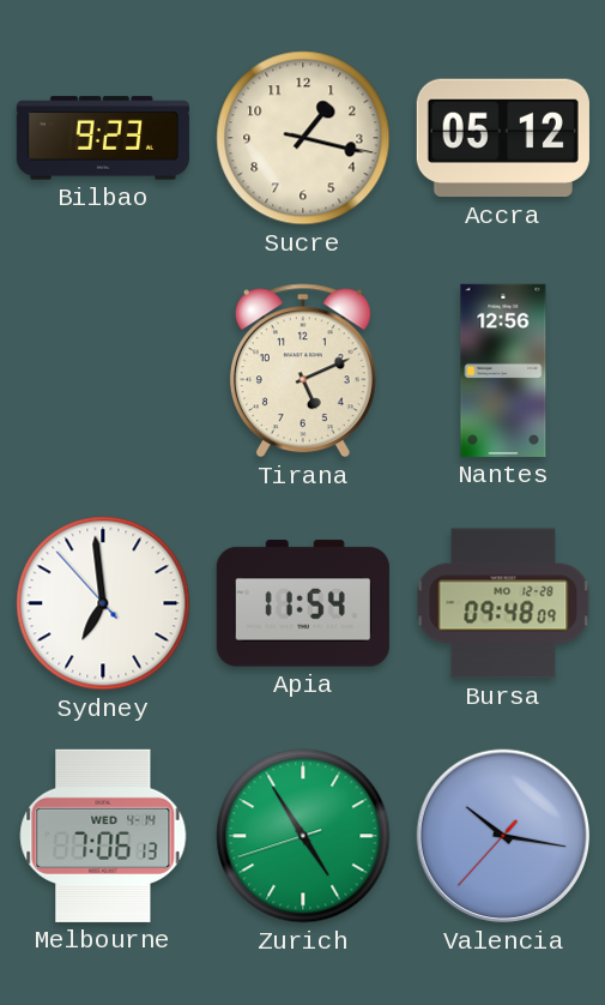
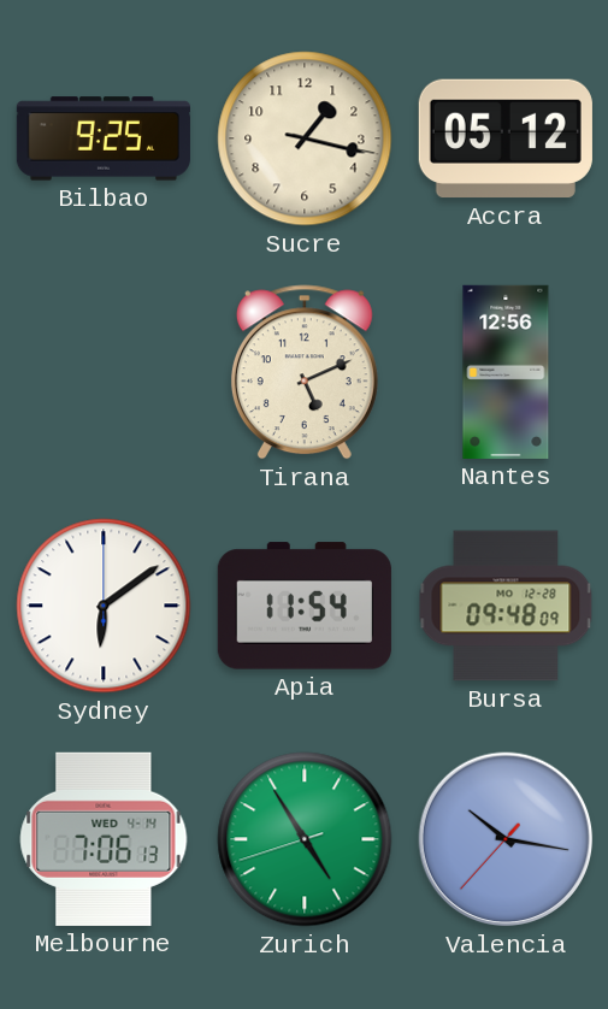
Bilbao: 9:23 -> 9:25 (104, 138)
Sydney: 6:58 -> 6:09 (104, 606)
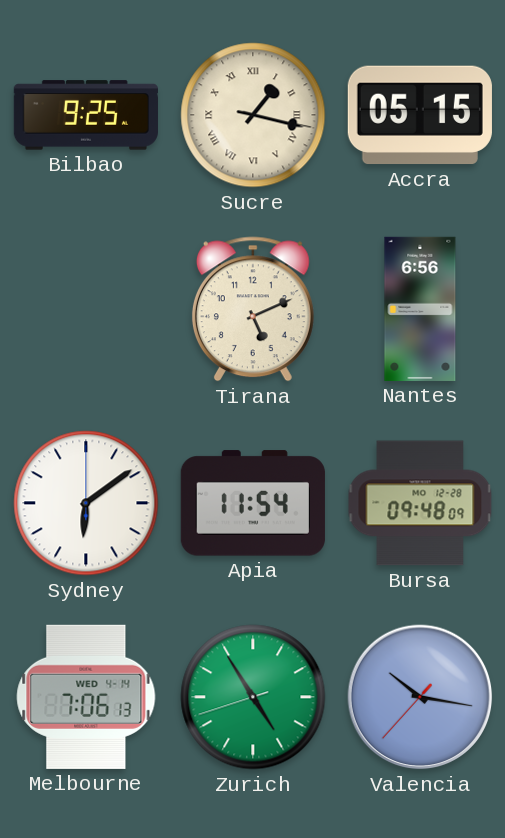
Sucre numerals: Arabic -> Roman (253, 115)
Accra: 05:12 -> 05:15 (420, 115)
Nantes: 12:56 -> 6:56 (420, 309)
